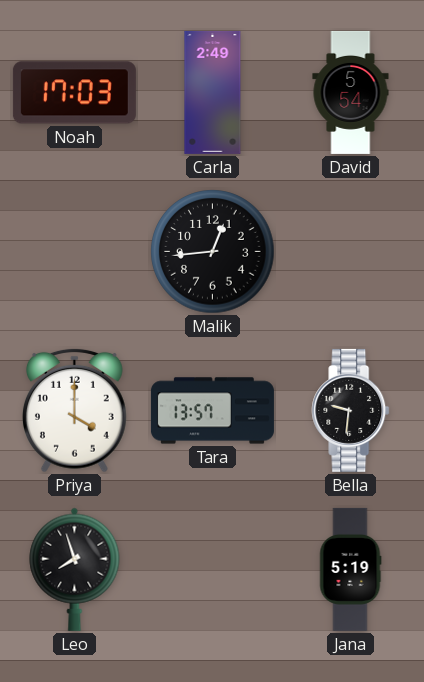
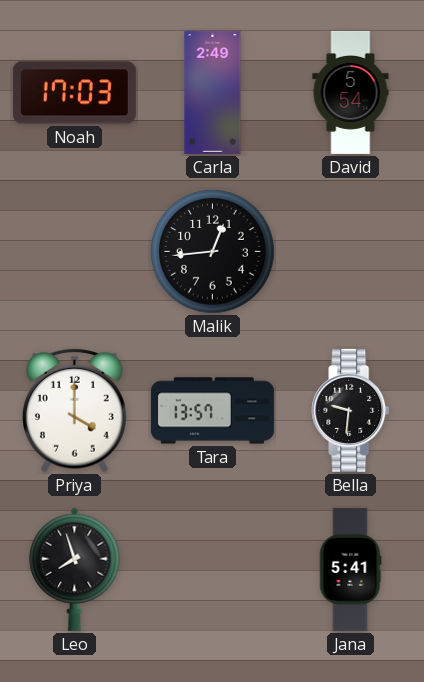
Jana: 5:19 -> 5:41 (351, 569)
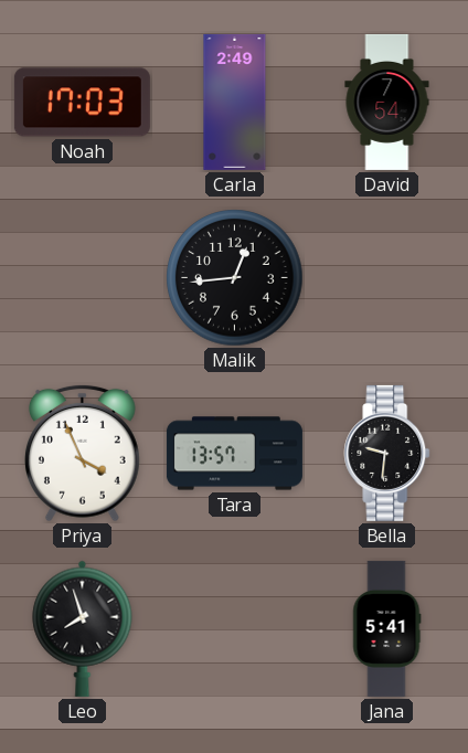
David: 5:54 -> 7:54 (387, 102)
Priya: 4:00 -> 3:56 (82, 453)
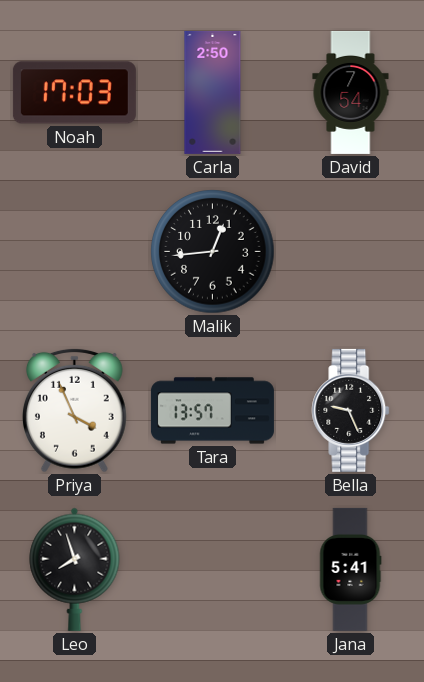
Carla: 2:49 -> 2:50 (213, 92)
Bella: 9:31 -> 9:26 (351, 410)
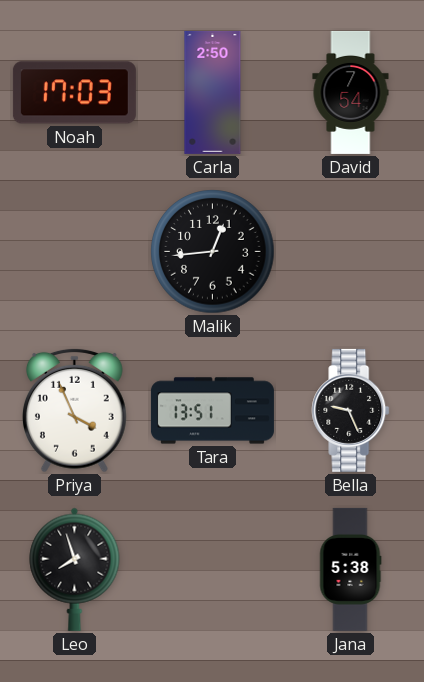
Tara: 13:57 -> 13:51 (212, 411)
Jana: 5:41 -> 5:38 (351, 569)
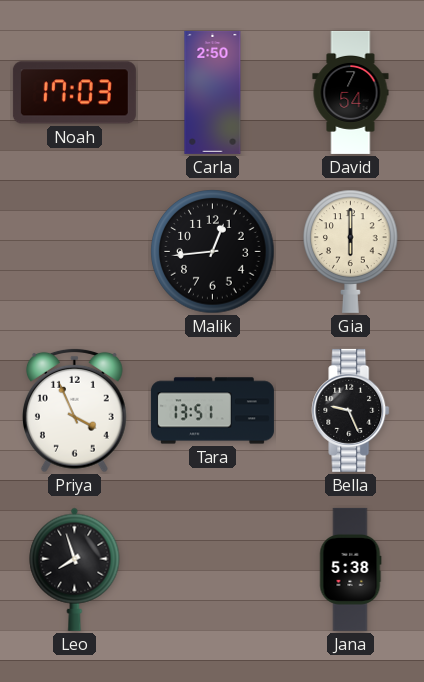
Gia: none -> 6:00 (351, 251)
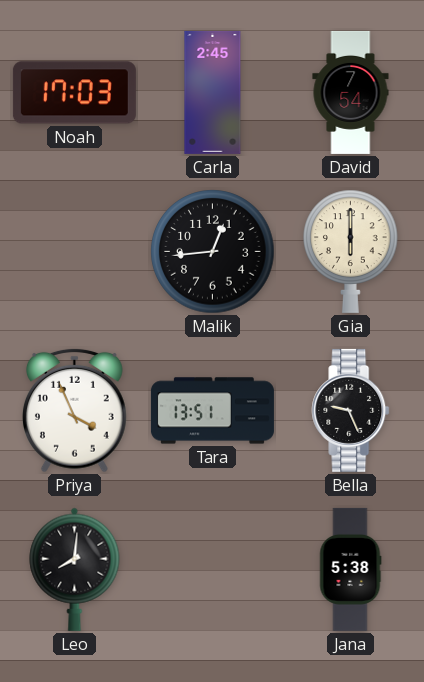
Carla: 2:50 -> 2:45 (213, 92)
Leo: 7:57 -> 8:01 (75, 569)
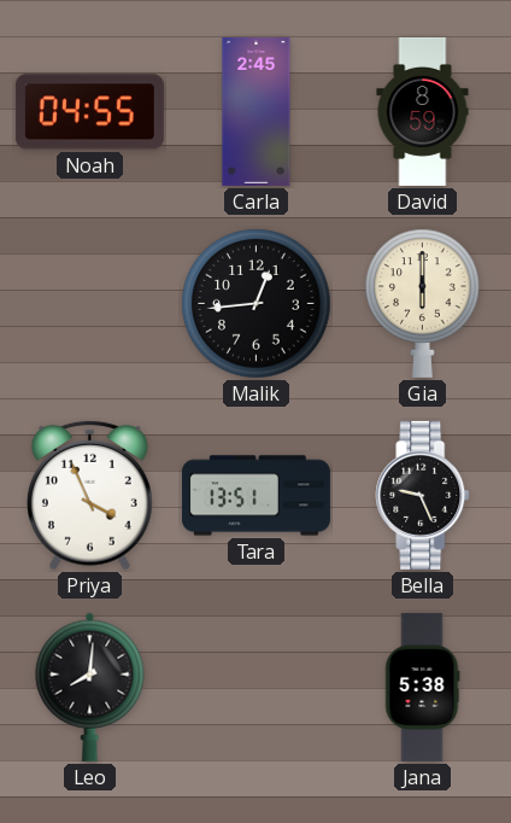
Noah: 17:03 -> 04:55 (89, 112)
David: 7:54 -> 8:59 (423, 111)
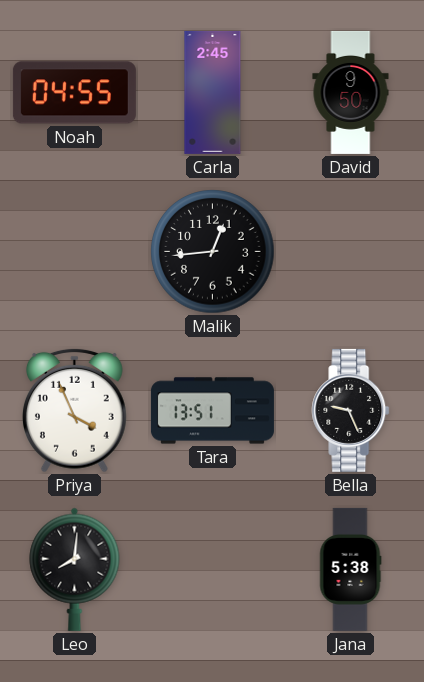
David: 8:59 -> 9:50 (351, 92)
Gia: 6:00 -> none (423, 303)
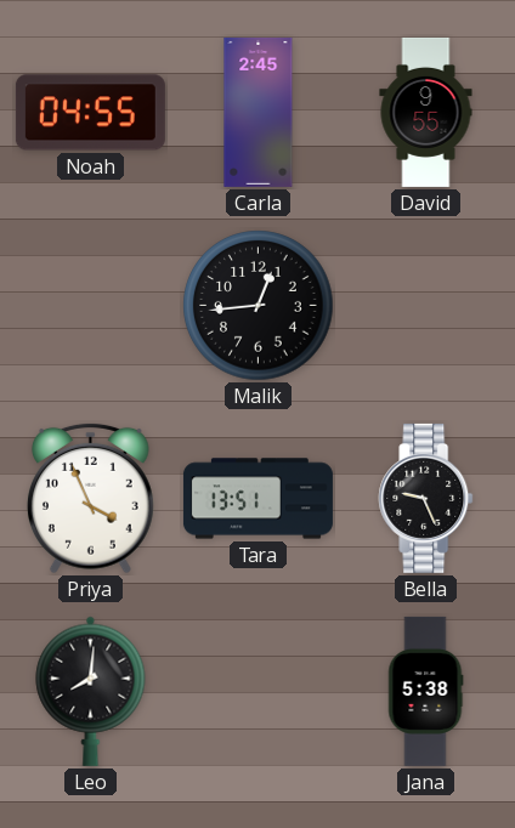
David: 9:50 -> 9:55 (426, 112)
